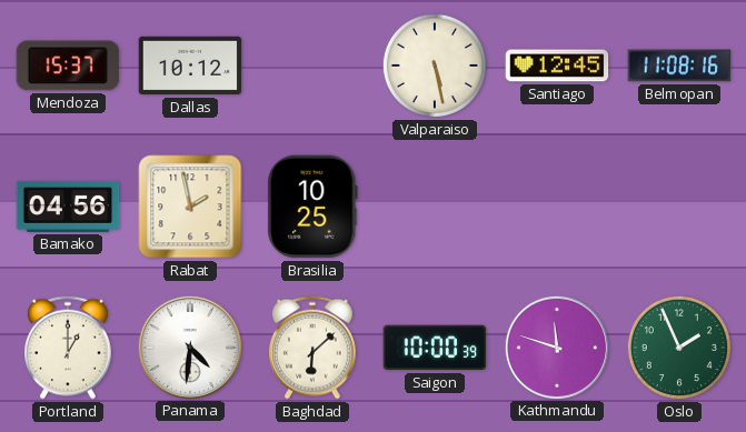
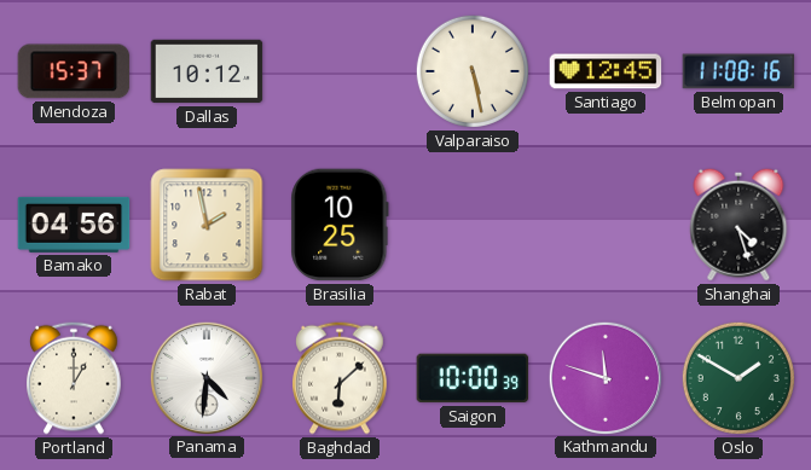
Shanghai: none -> 4:27 (738, 225)
Oslo: 1:56 -> 1:50 (738, 378)
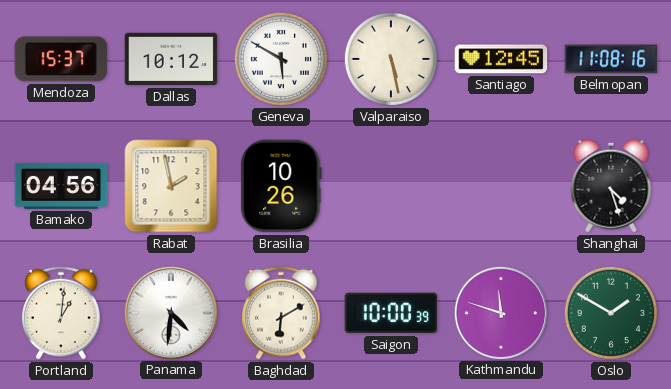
Geneva: none -> 5:50 (281, 59)
Brasilia: 10:25 -> 10:26 (281, 186)
Portland: 1:00 -> 1:01 (62, 313)
Baghdad: 6:08 -> 6:10 (282, 313)
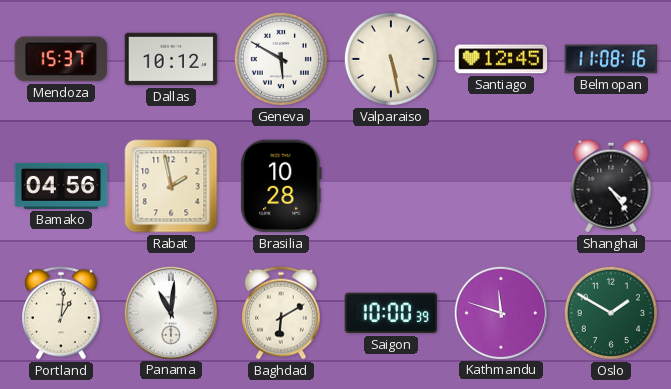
Brasilia: 10:26 -> 10:28 (281, 186)
Shanghai: 4:27 -> 4:24 (611, 186)
Panama: 4:31 -> 11:01 (170, 312)
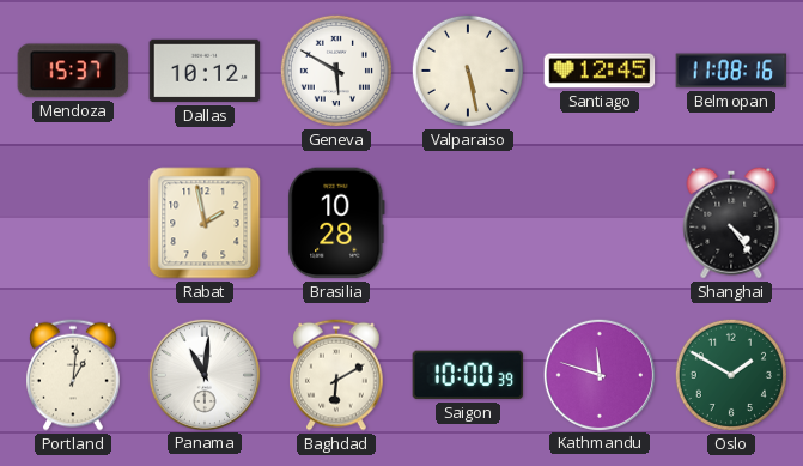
Bamako: 04:56 -> none (61, 186)
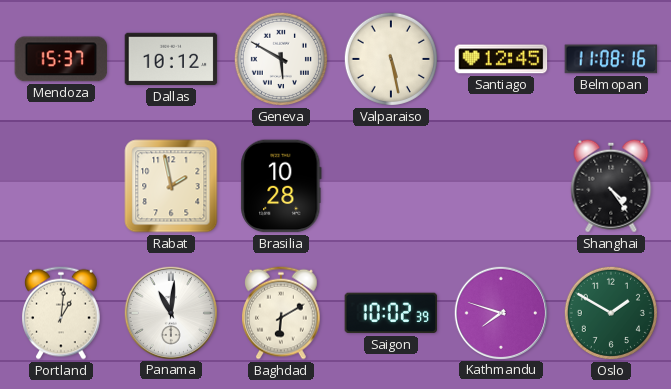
Saigon: 10:00 -> 10:02 (391, 313)
Kathmandu: 11:48 -> 7:48 (500, 312)
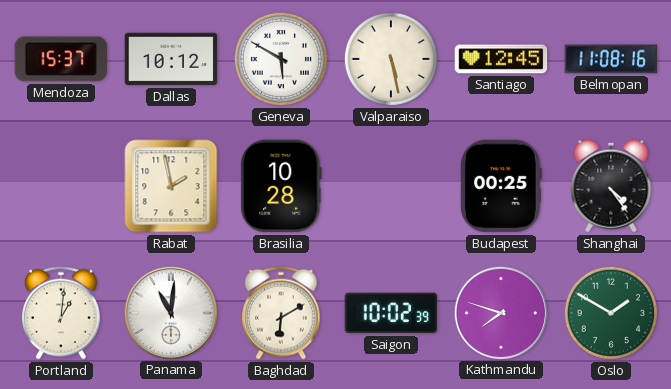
Budapest: none -> 00:25 (501, 186)
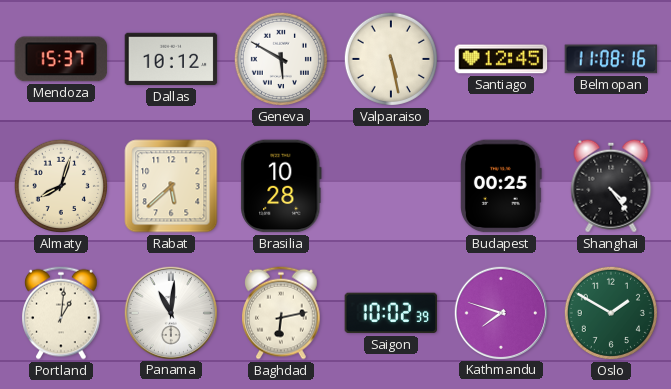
Almaty: none -> 8:03 (61, 186)
Rabat: 1:58 -> 5:38 (171, 186)
Baghdad: 6:10 -> 6:13 (282, 313)
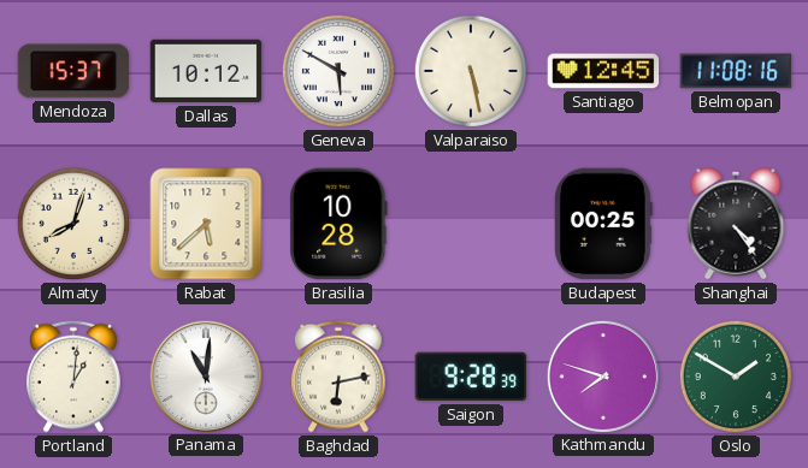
Saigon: 10:02 -> 9:28 (471, 377)
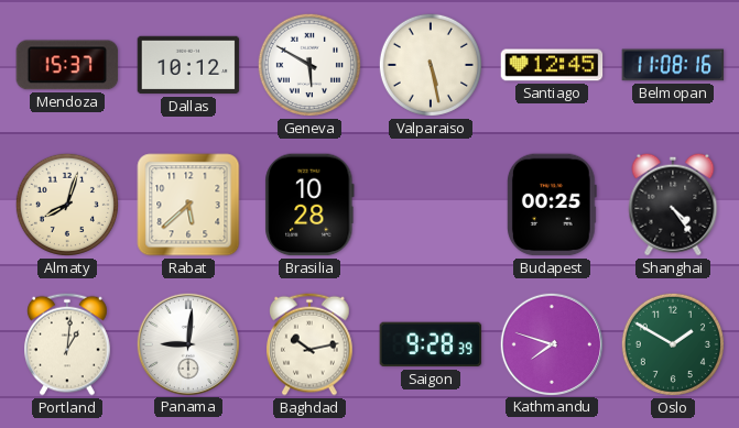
Panama: 11:01 -> 9:01 (187, 343)
Baghdad: 6:13 -> 10:13 (311, 344)
